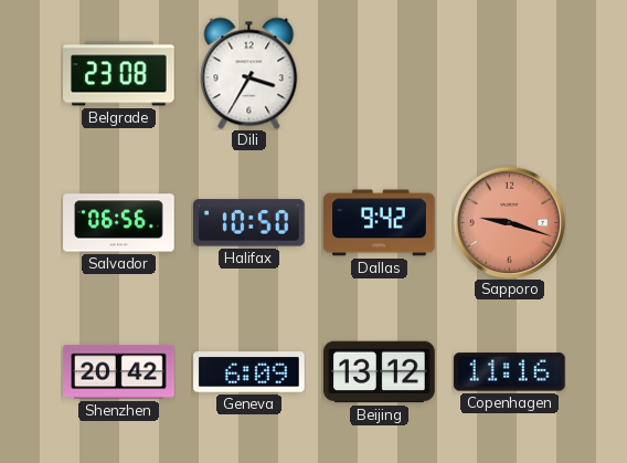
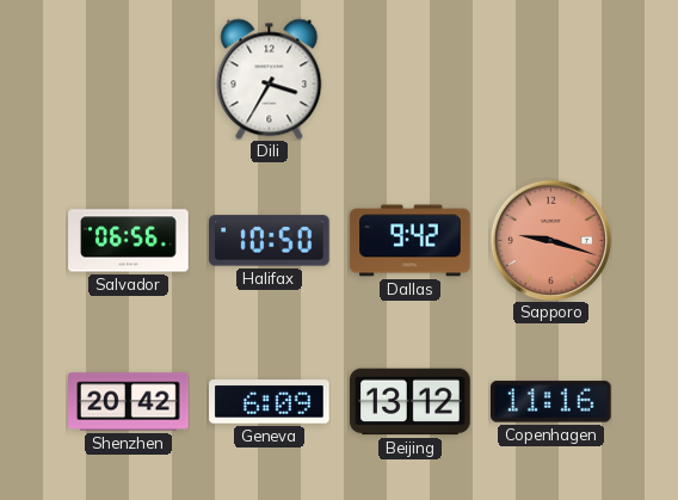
Belgrade: 23:08 -> none (119, 74)
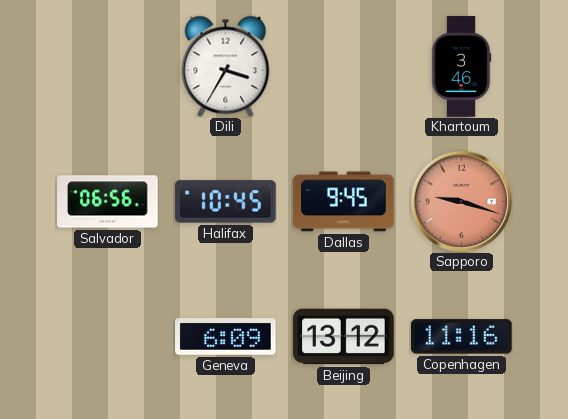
Khartoum: none -> 3:46 (461, 67)
Halifax: 10:50 -> 10:45 (226, 202)
Dallas: 9:42 -> 9:45 (344, 202)
Shenzhen: 20:42 -> none (129, 402)
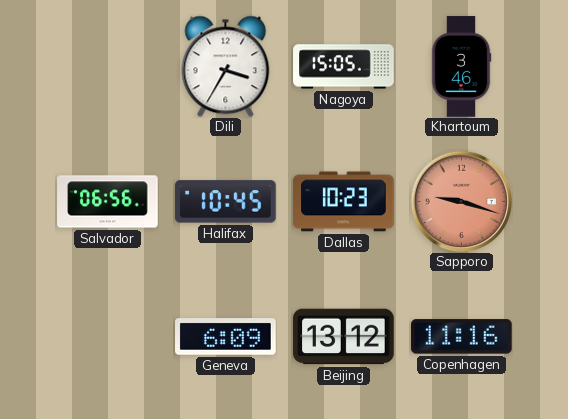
Nagoya: none -> 15:05 (344, 67)
Dallas: 9:45 -> 10:23 (344, 202)
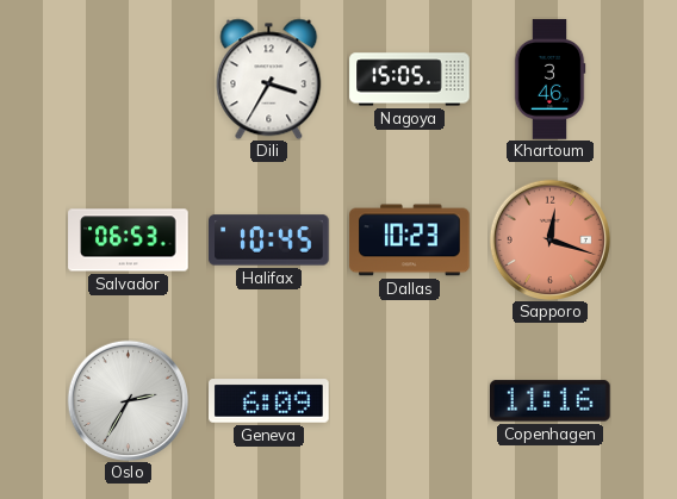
Salvador: 06:56 -> 06:53 (129, 241)
Sapporo: 9:18 -> 12:18 (549, 239)
Oslo: none -> 2:35 (128, 400)
Beijing: 13:12 -> none (344, 337)
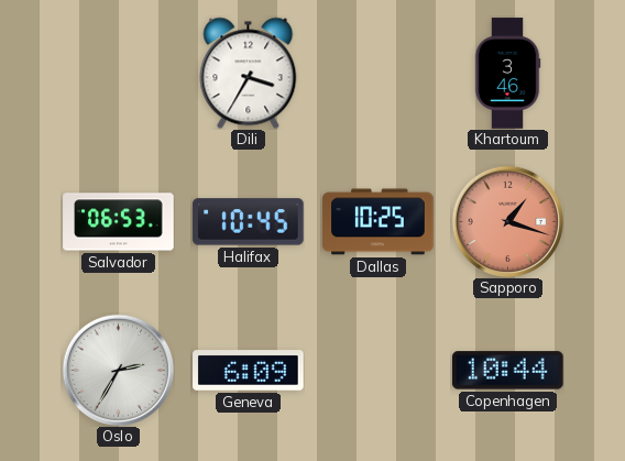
Nagoya: 15:05 -> none (410, 80)
Dallas: 10:23 -> 10:25 (379, 222)
Sapporo: 12:18 -> 1:18 (507, 221)
Copenhagen: 11:16 -> 10:44 (508, 371)
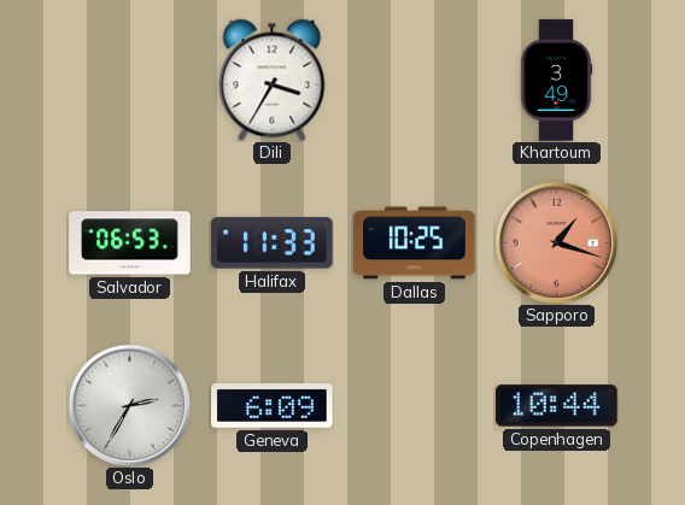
Khartoum: 3:46 -> 3:49 (556, 81)
Halifax: 10:45 -> 11:33 (273, 243)
